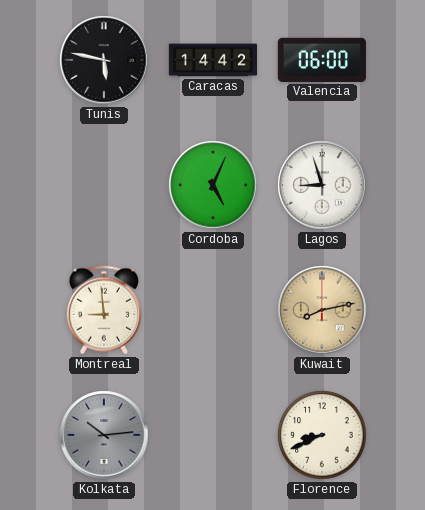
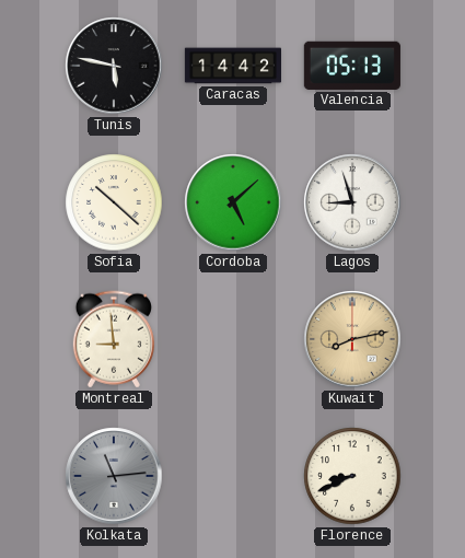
Valencia: 06:00 -> 05:13 (352, 66)
Sofia: none -> 10:22 (114, 202)
Cordoba: 5:04 -> 5:08 (233, 202)
Kolkata: 10:14 -> 11:14 (114, 476)
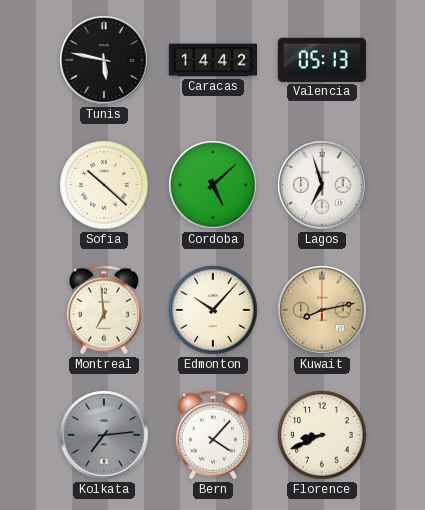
Lagos: 8:57 -> 6:57 (322, 185)
Montreal: 8:59 -> 6:59 (104, 310)
Edmonton: none -> 10:07 (213, 310)
Kolkata: 11:14 -> 7:14 (104, 435)
Bern: none -> 4:07 (213, 435)
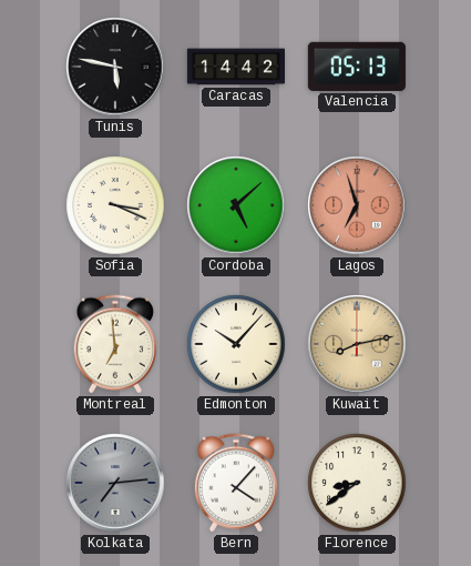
Sofia: 10:22 -> 3:19 (115, 205)
Lagos dial: white -> salmon (357, 205)
Florence: 8:41 -> 8:39 (357, 483)
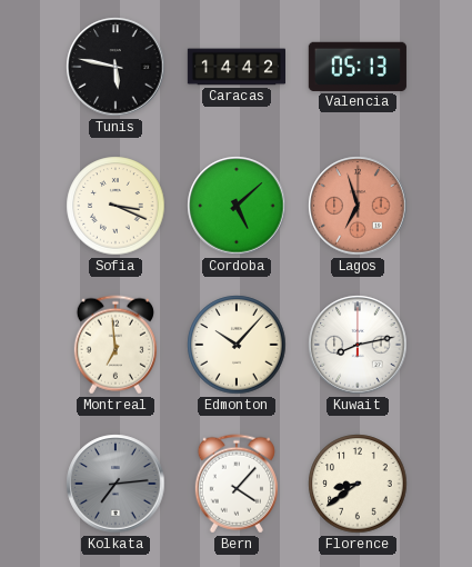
Kuwait dial: champagne -> white (358, 345)
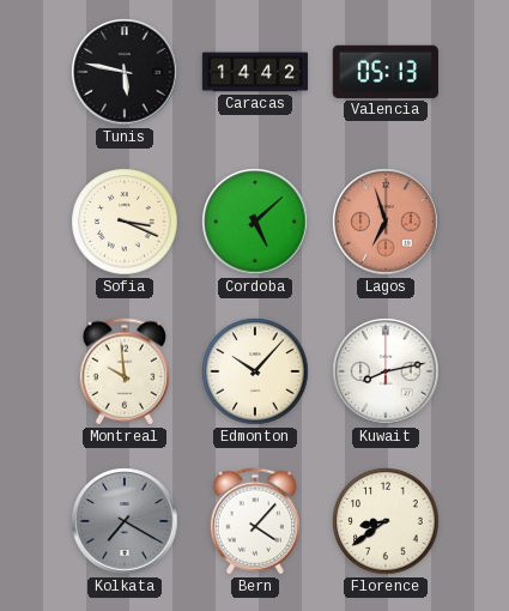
Montreal: 6:59 -> 9:59 (125, 371)
Kolkata: 7:14 -> 7:20 (125, 521)
